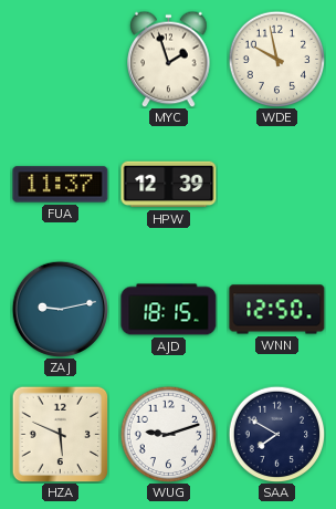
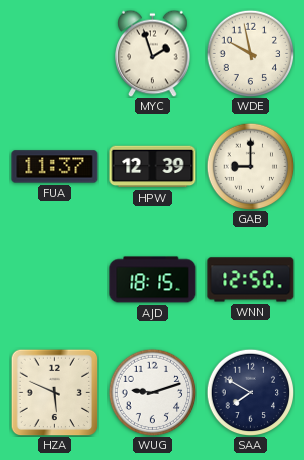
GAB: none -> 9:00 (250, 166)
ZAJ: 9:13 -> none (60, 309)
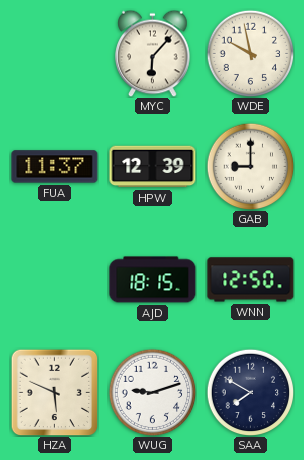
MYC: 1:57 -> 6:07 (153, 53)
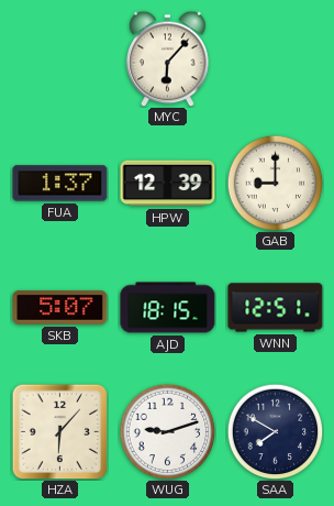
WDE: 9:58 -> none (250, 53)
FUA: 11:37 -> 1:37 (60, 184)
SKB: none -> 5:07 (60, 307)
WNN: 12:50 -> 12:51 (276, 308)
HZA: 5:49 -> 6:07 (59, 431)
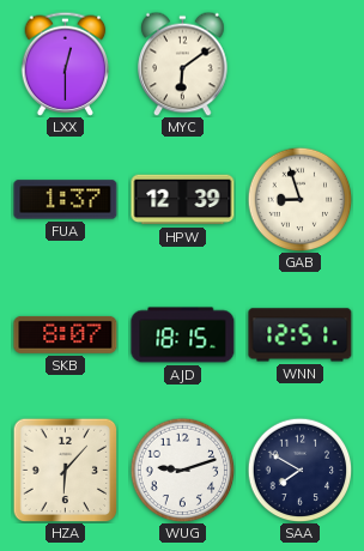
LXX: none -> 12:30 (66, 63)
MYC: 6:07 -> 6:09 (183, 63)
GAB: 9:00 -> 8:57 (299, 199)
SKB: 5:07 -> 8:07 (66, 334)
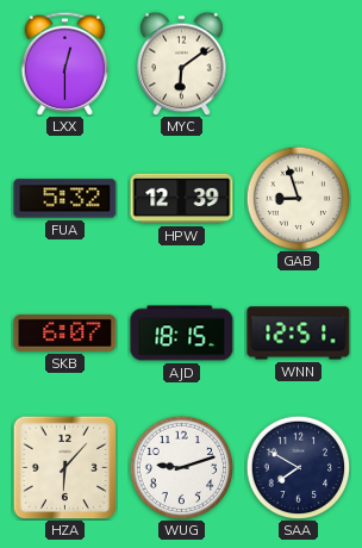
FUA: 1:37 -> 5:32 (65, 199)
SKB: 8:07 -> 6:07 (65, 332)
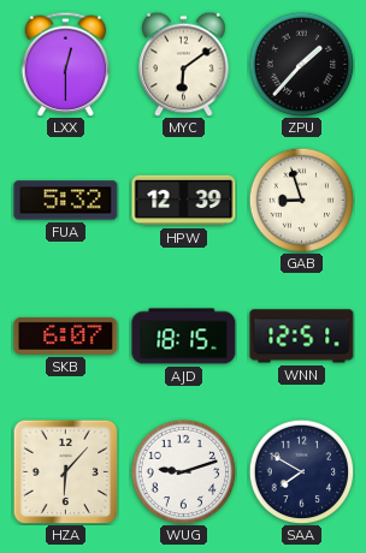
ZPU: none -> 1:37 (301, 64)
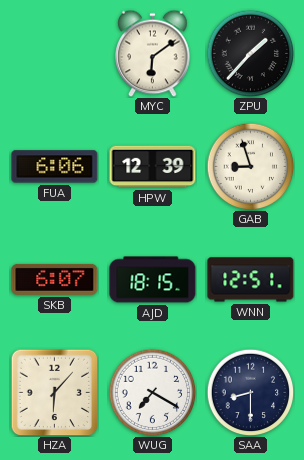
LXX: 12:30 -> none (66, 64)
FUA: 5:32 -> 6:06 (55, 167)
WUG: 9:12 -> 7:20 (152, 392)
SAA: 7:50 -> 8:30 (250, 392)
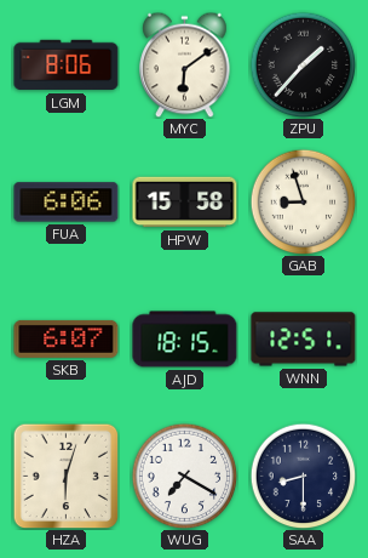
LGM: none -> 8:06 (67, 66)
HPW: 12:39 -> 15:58 (185, 203)
HZA: 6:07 -> 6:03 (65, 476)
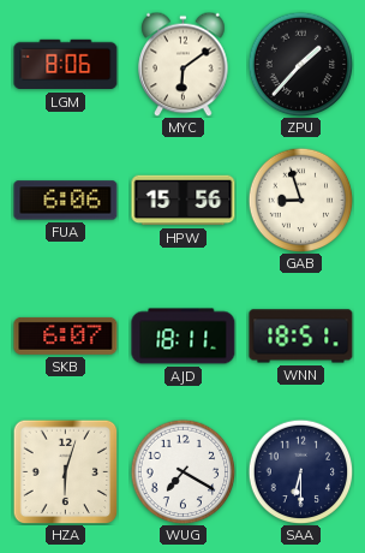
HPW: 15:58 -> 15:56 (184, 201)
AJD: 18:15 -> 18:11 (184, 337)
WNN: 12:51 -> 18:51 (301, 337)
SAA: 8:30 -> 6:30 (300, 471)
